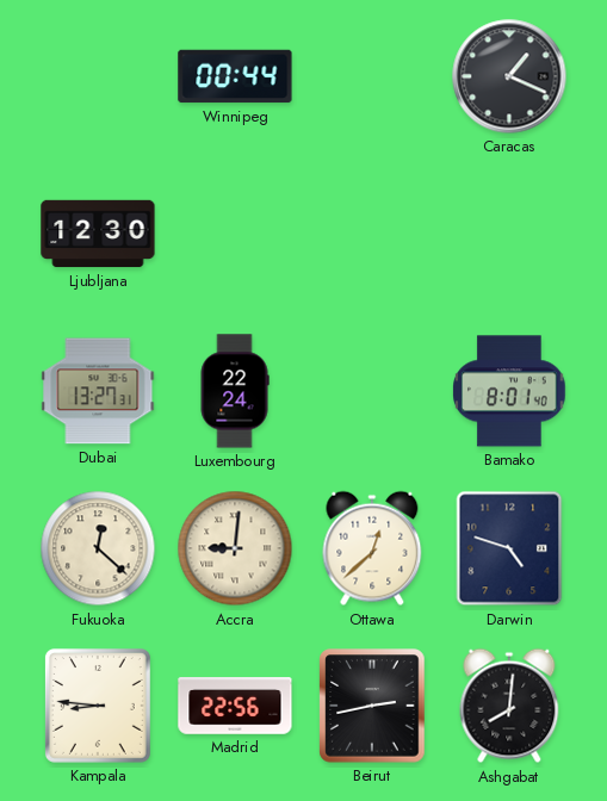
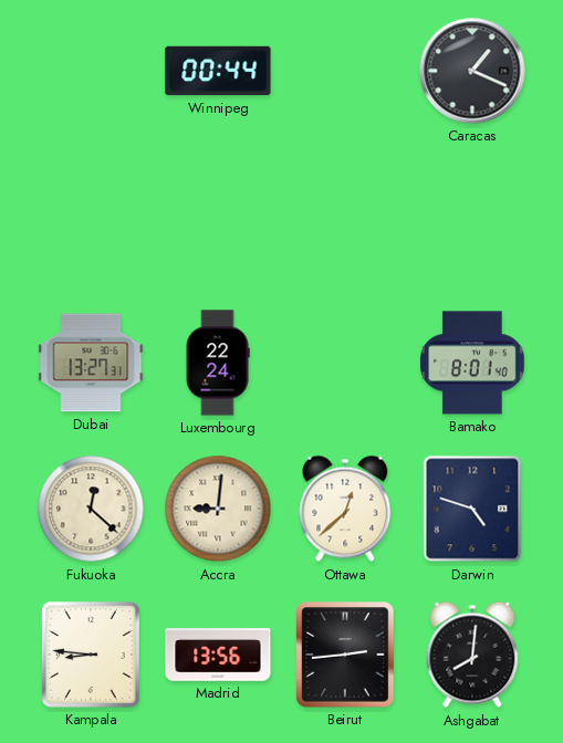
Ljubljana: 12:30 -> none (98, 234)
Madrid: 22:56 -> 13:56 (218, 655)
Beirut: 2:43 -> 2:44 (345, 655)
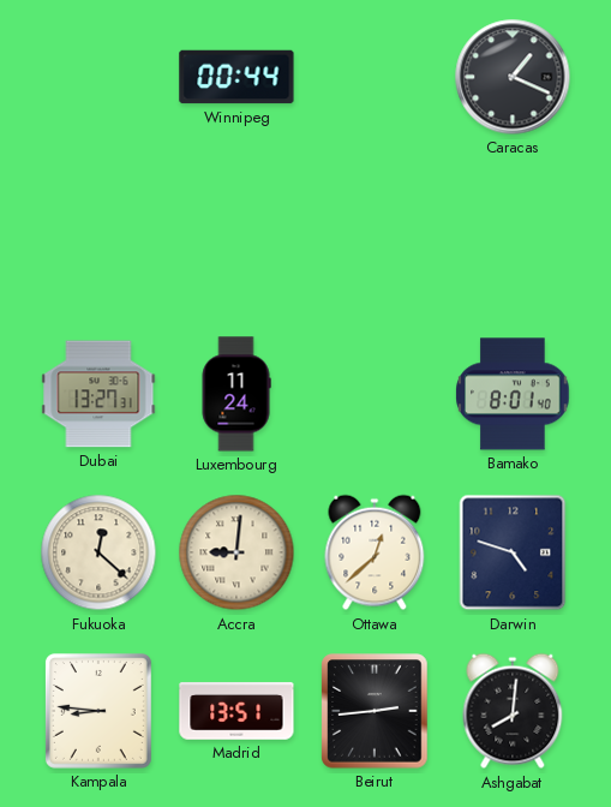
Luxembourg: 22:24 -> 11:24 (236, 394)
Madrid: 13:56 -> 13:51 (236, 711)
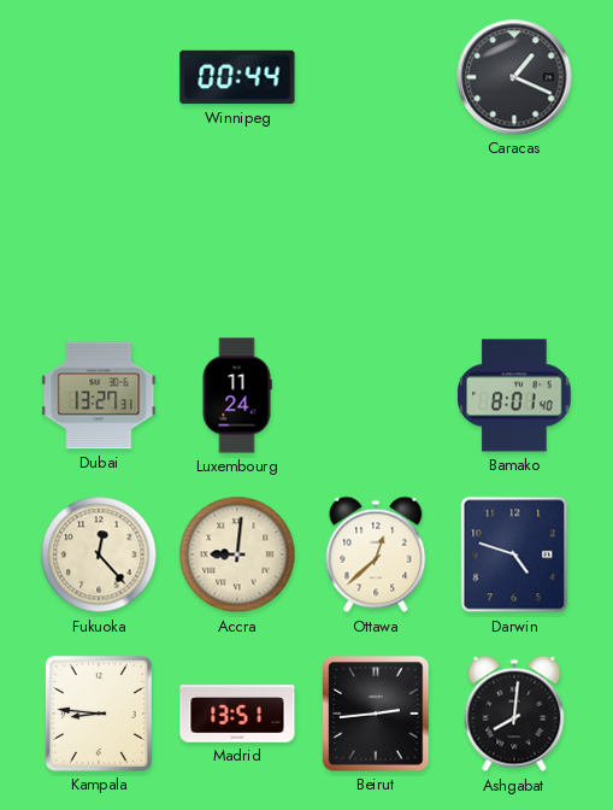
Fukuoka: 12:22 -> 12:23 (99, 554)
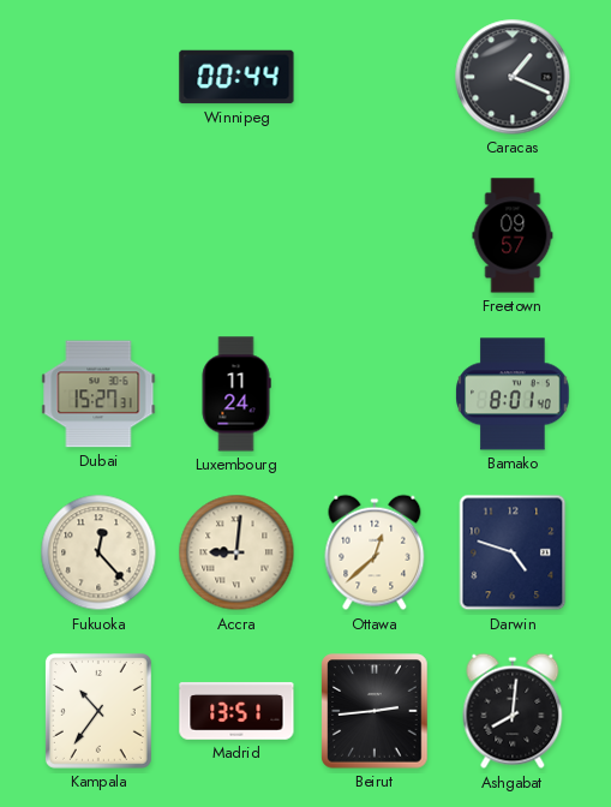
Freetown: none -> 09:57 (513, 235)
Dubai: 13:27 -> 15:27 (98, 394)
Kampala: 8:46 -> 10:36 (98, 711)
